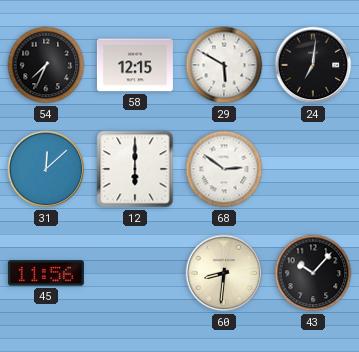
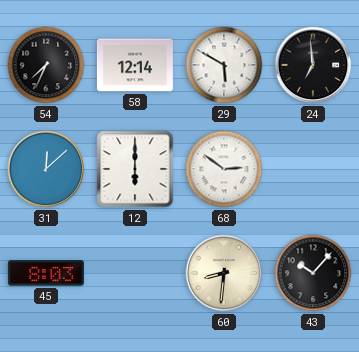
58: 12:15 -> 12:14 (135, 65)
24: 7:01 -> 6:59 (313, 65)
45: 11:56 -> 8:03 (46, 273)
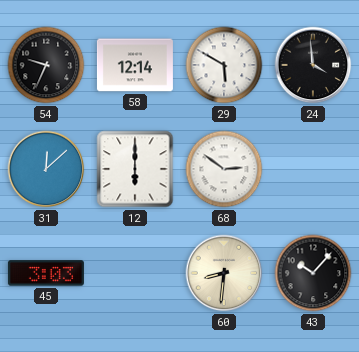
54: 7:34 -> 9:34 (46, 65)
24: 6:59 -> 3:59 (313, 65)
45: 8:03 -> 3:03 (46, 273)
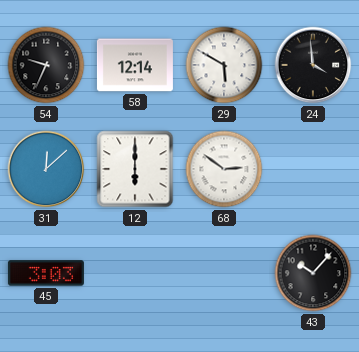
60: 8:31 -> none (224, 273)
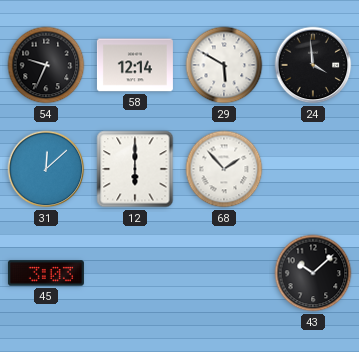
68: 2:51 -> 1:53 (224, 169)
43: 10:07 -> 10:08 (313, 273)
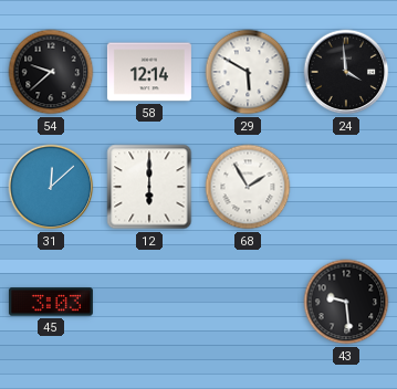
54: 9:34 -> 9:38 (51, 72)
68: 1:53 -> 1:55 (248, 187)
43: 10:08 -> 9:29 (346, 302)
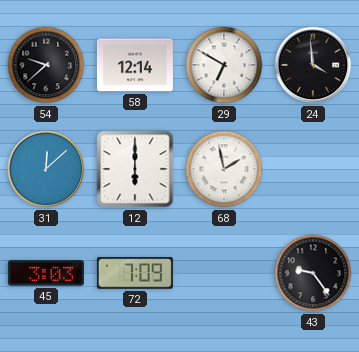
29: 5:50 -> 6:50 (224, 65)
68: 1:55 -> 1:58 (224, 169)
72: none -> 7:09 (135, 273)
43: 9:29 -> 9:24 (313, 273)
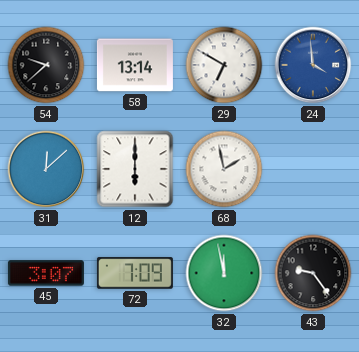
58: 12:14 -> 13:14 (135, 65)
24 dial: black -> blue (313, 65)
45: 3:03 -> 3:07 (46, 273)
32: none -> 11:58 (224, 273)
